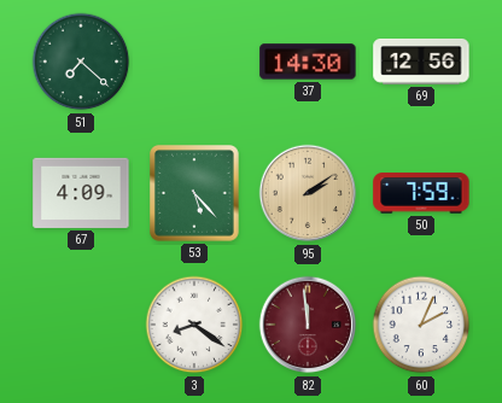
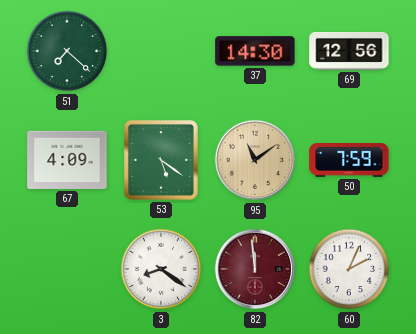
53: 5:23 -> 5:21 (162, 161)
95: 2:09 -> 11:09 (255, 160)
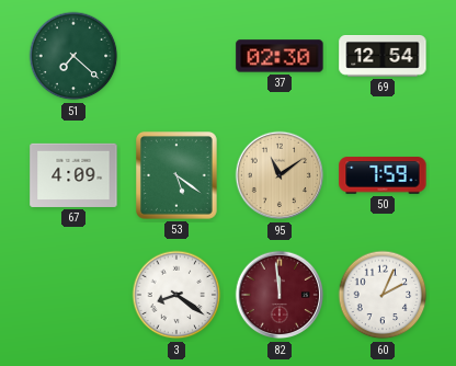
37: 14:30 -> 02:30 (280, 56)
69: 12:56 -> 12:54 (383, 57)
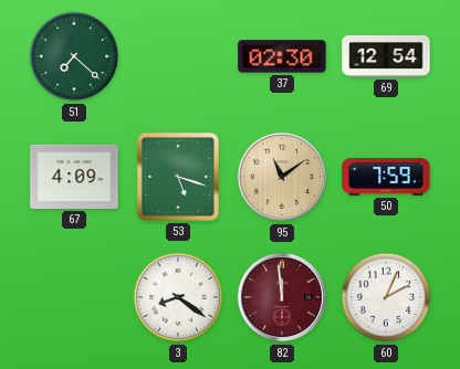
53: 5:21 -> 5:18 (179, 178)
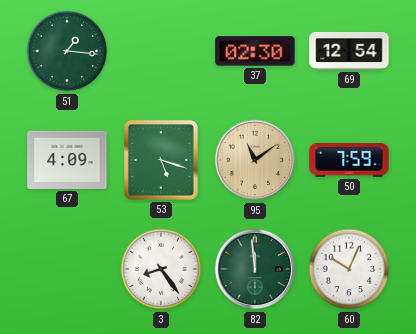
51: 7:22 -> 1:16 (67, 51)
3: 8:21 -> 8:24 (161, 269)
82 dial: burgundy -> green (255, 269)
60: 2:04 -> 10:04 (349, 269)
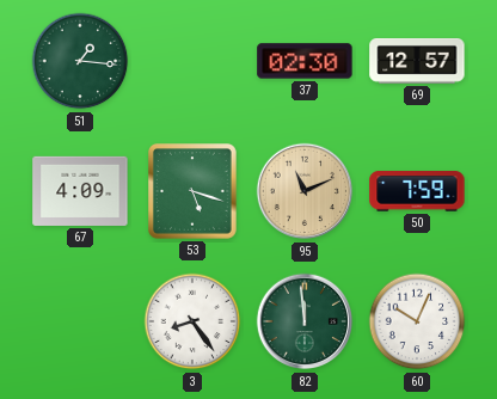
69: 12:54 -> 12:57 (417, 62)
95: 11:09 -> 11:11 (305, 191)
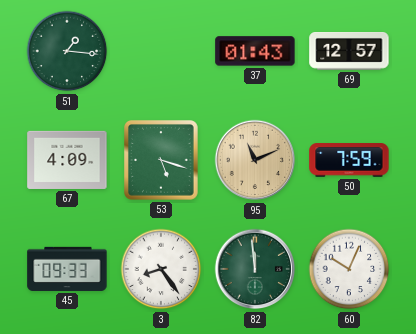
37: 02:30 -> 01:43 (255, 51)
45: none -> 09:33 (67, 269)
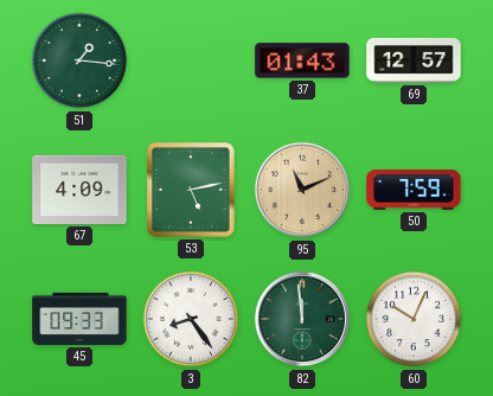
53: 5:18 -> 5:13 (192, 191)
